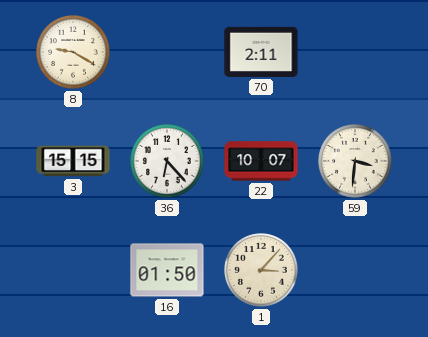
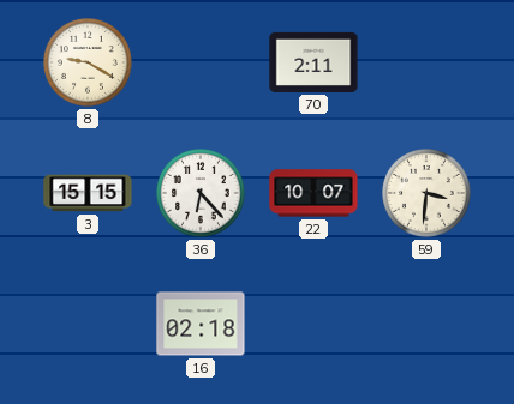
16: 01:50 -> 02:18 (201, 324)
1: 3:07 -> none (262, 271)
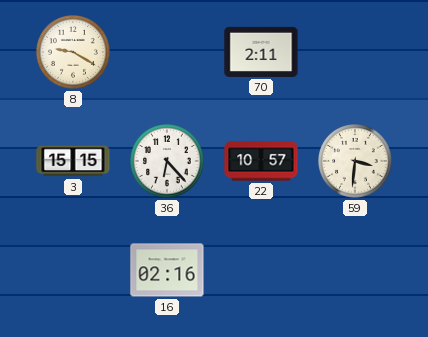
22: 10:07 -> 10:57 (261, 161)
16: 02:18 -> 02:16 (167, 270)
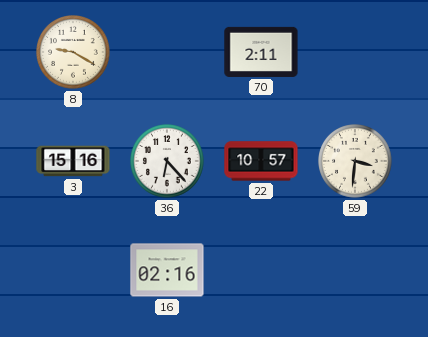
3: 15:15 -> 15:16 (73, 161)
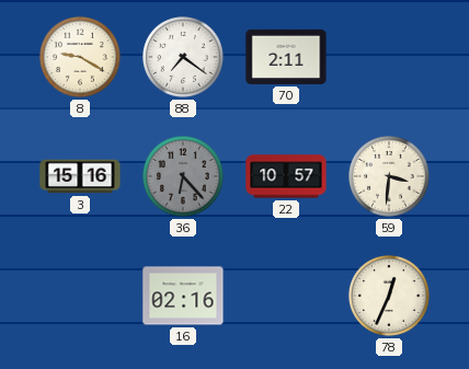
88: none -> 7:21 (184, 58)
36 dial: white -> grey (184, 177)
78: none -> 12:34 (390, 297)
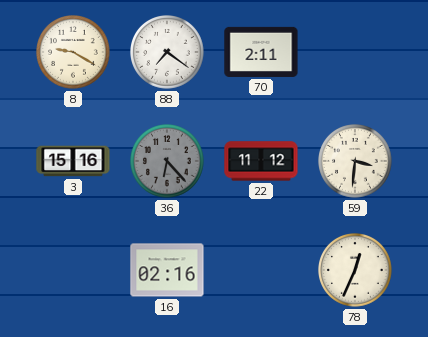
22: 10:57 -> 11:12 (261, 161)
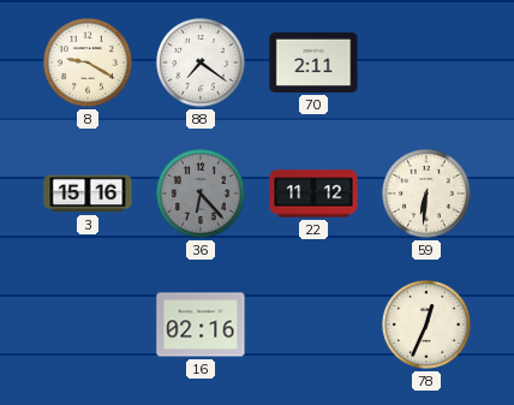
59: 3:31 -> 6:31 (428, 195)
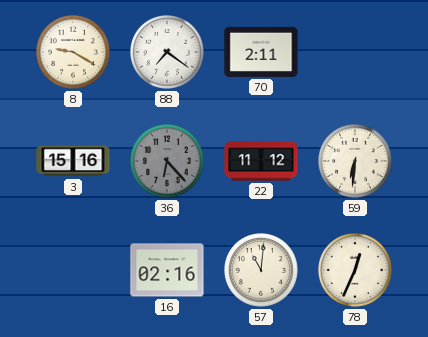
57: none -> 11:01 (262, 271)
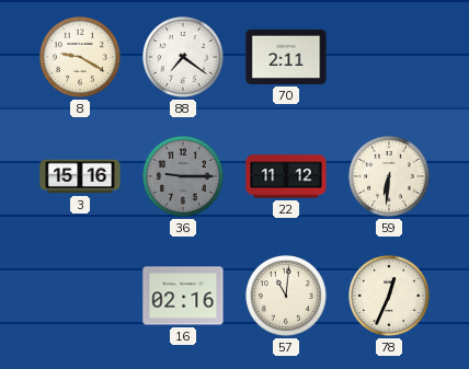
36: 6:23 -> 9:15 (184, 177)
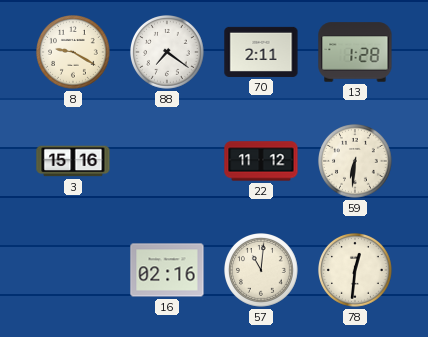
13: none -> 1:28 (355, 52)
36: 9:15 -> none (184, 177)
78: 12:34 -> 12:31 (356, 271)
